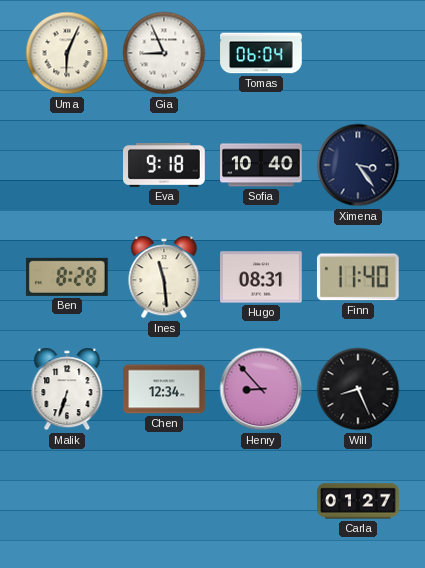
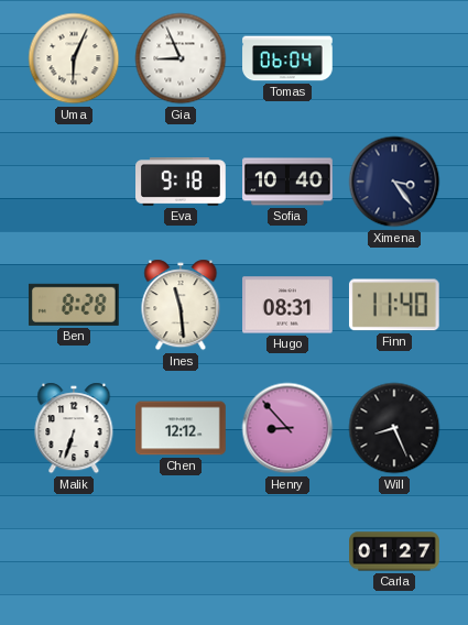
Chen: 12:34 -> 12:12 (181, 428)
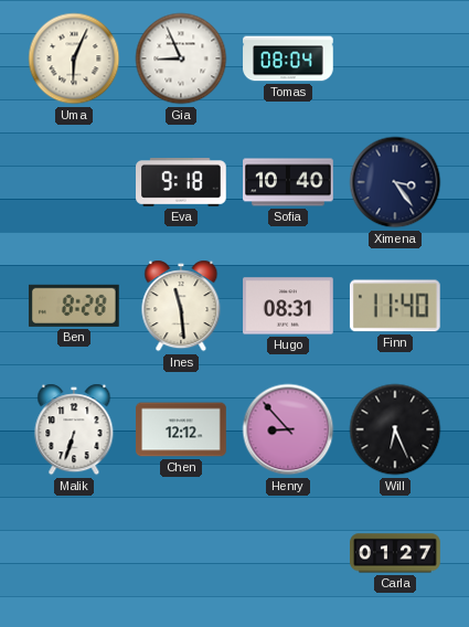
Tomas: 06:04 -> 08:04 (288, 59)
Will: 8:26 -> 6:26 (395, 429)
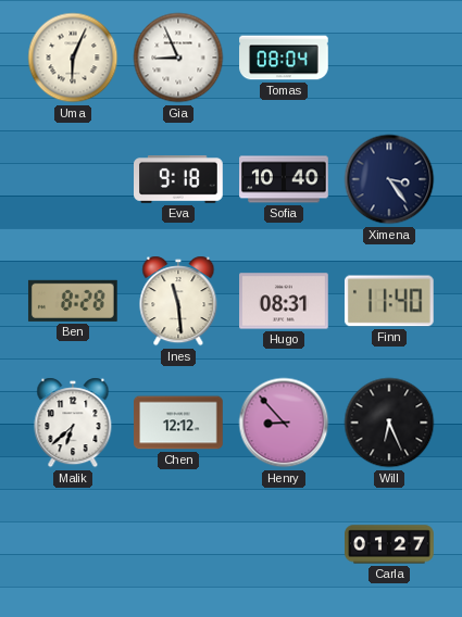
Malik: 6:33 -> 6:38 (73, 423)
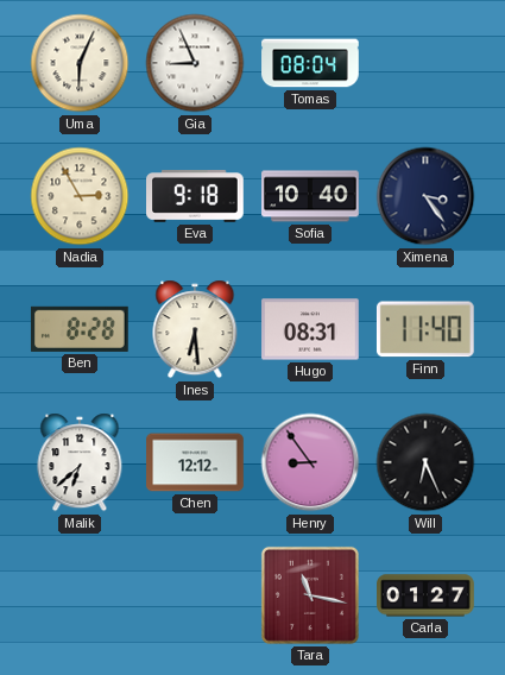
Nadia: none -> 2:55 (80, 196)
Ines: 11:29 -> 6:29 (195, 329)
Henry: 8:53 -> 8:54 (310, 462)
Tara: none -> 11:17 (310, 595)
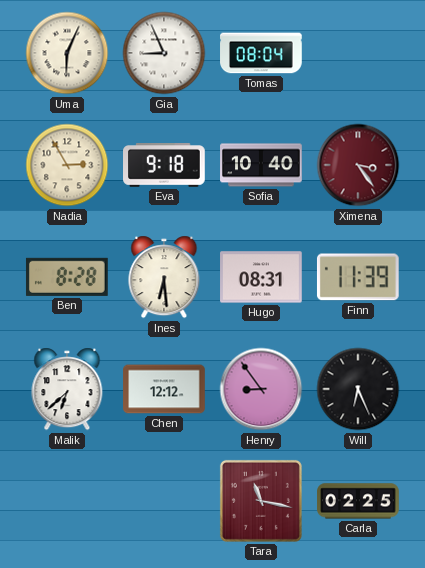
Ximena dial: navy -> burgundy (358, 165)
Finn: 11:40 -> 11:39 (358, 277)
Carla: 01:27 -> 02:25 (358, 501)
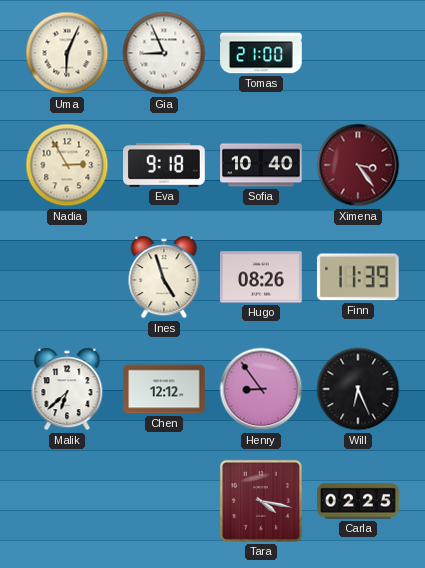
Tomas: 08:04 -> 21:00 (261, 53)
Ben: 8:28 -> none (67, 277)
Ines: 6:29 -> 4:57 (164, 277)
Hugo: 08:31 -> 08:26 (261, 277)
Tara: 11:17 -> 4:17 (261, 501)
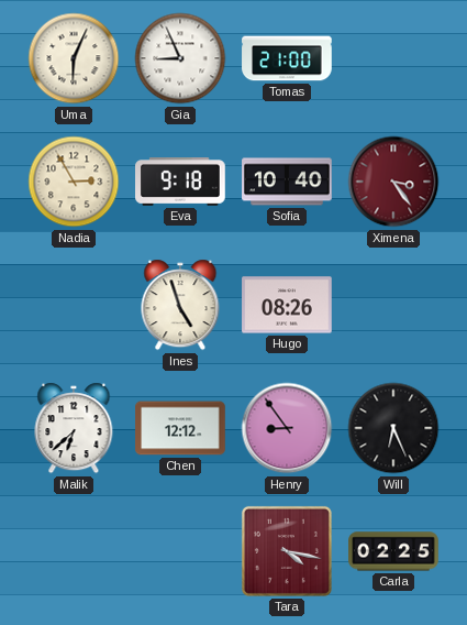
Finn: 11:39 -> none (358, 277)
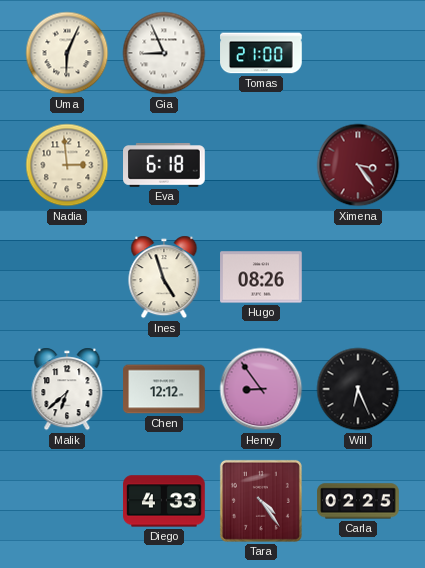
Nadia: 2:55 -> 2:59 (67, 165)
Eva: 9:18 -> 6:18 (164, 166)
Sofia: 10:40 -> none (287, 182)
Diego: none -> 4:33 (164, 501)
Tara: 4:17 -> 4:24 (261, 501)
